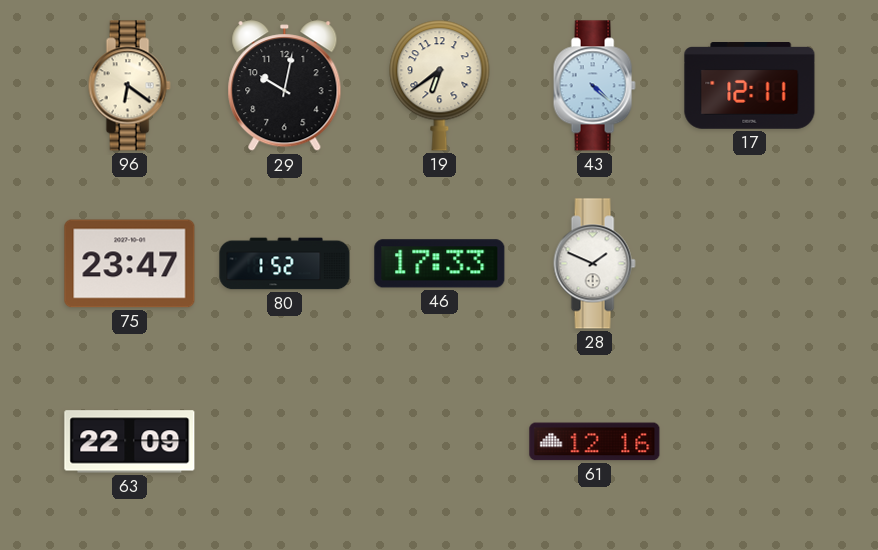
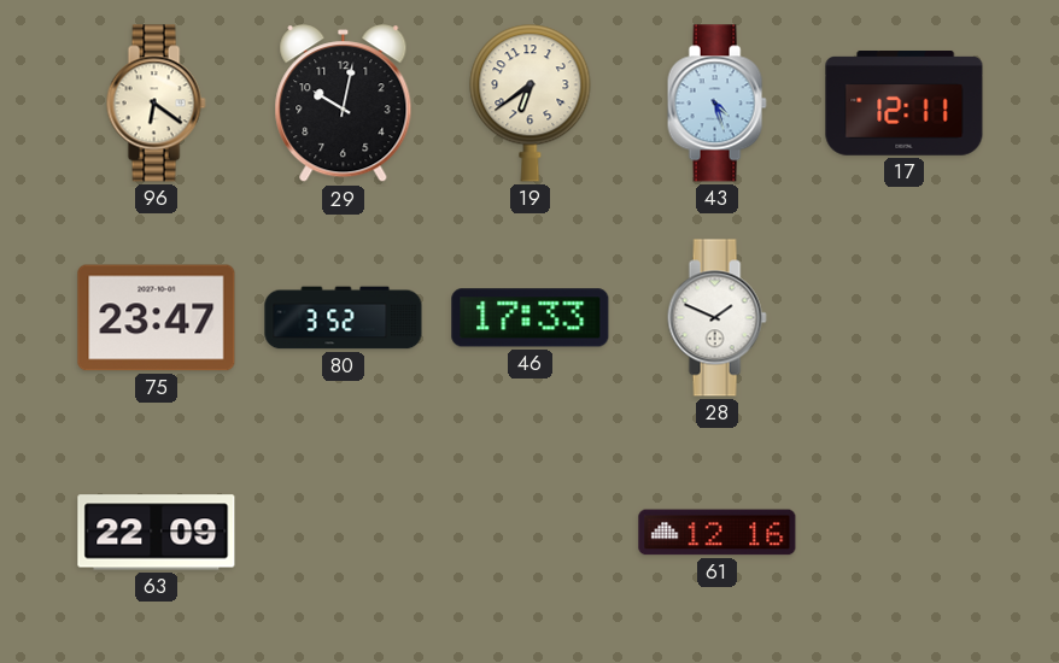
43: 4:22 -> 4:27 (716, 104)
80: 1:52 -> 3:52 (344, 318)
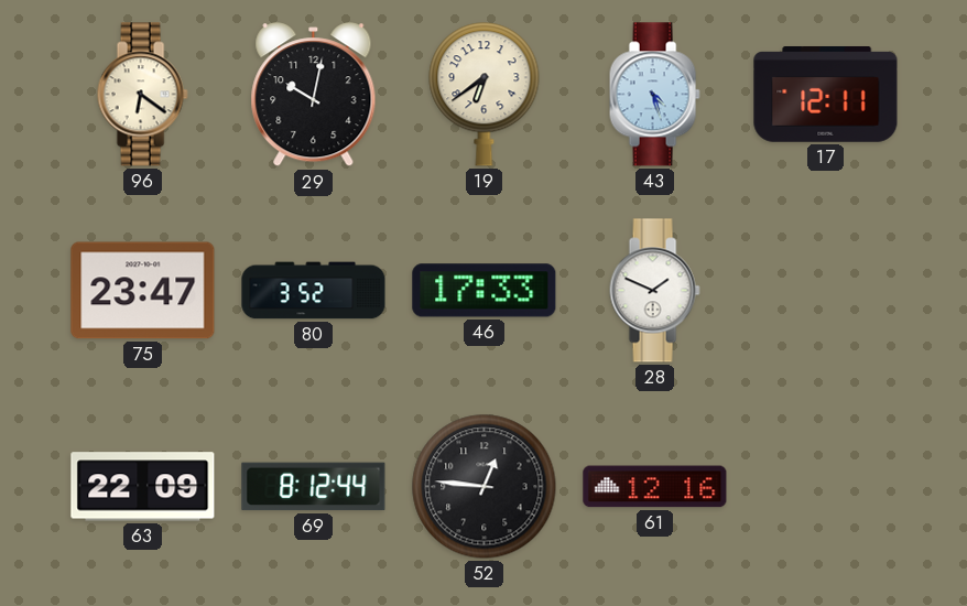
69: none -> 8:12 (314, 487)
52: none -> 12:46 (485, 487)
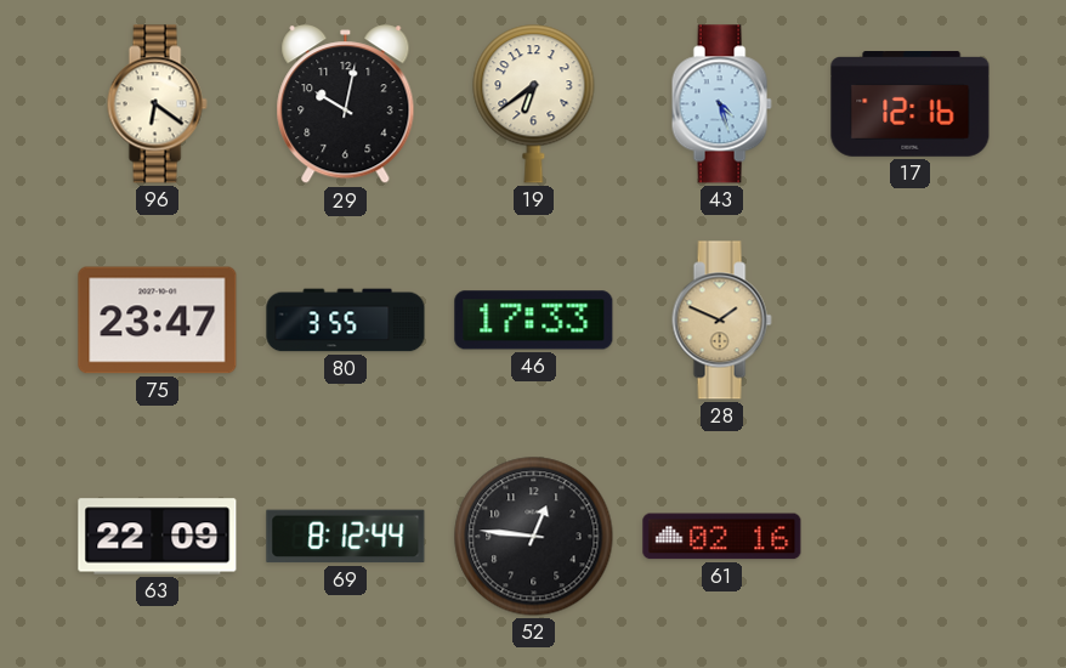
17: 12:11 -> 12:16 (911, 104)
80: 3:52 -> 3:55 (346, 321)
28 dial: white -> champagne (721, 321)
61: 12:16 -> 02:16 (722, 537)
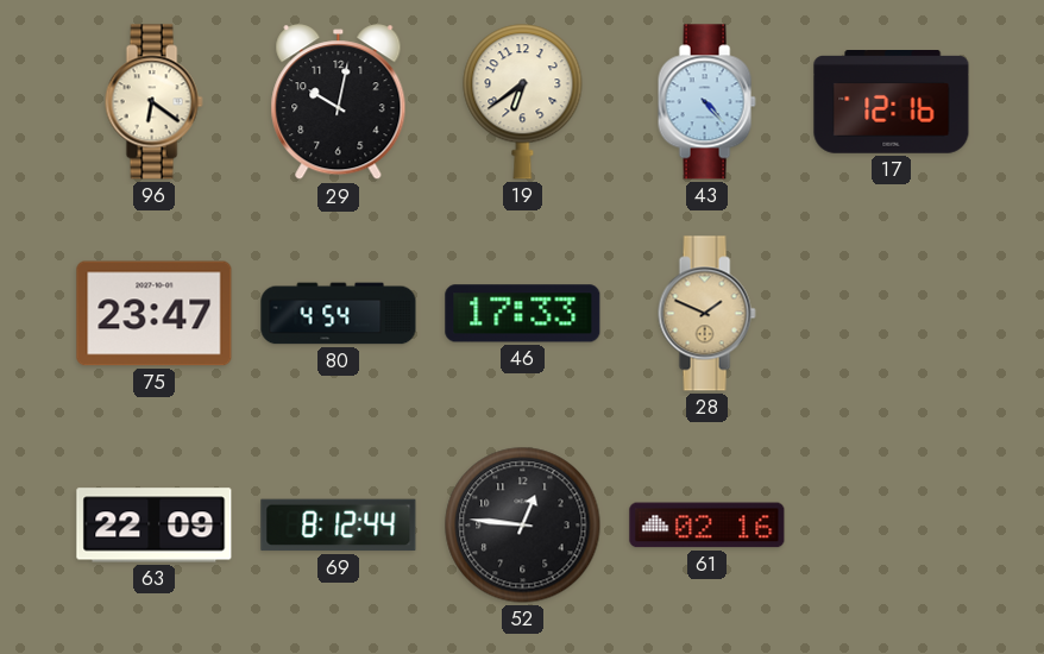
43: 4:27 -> 4:23 (706, 102)
80: 3:55 -> 4:54 (339, 314)
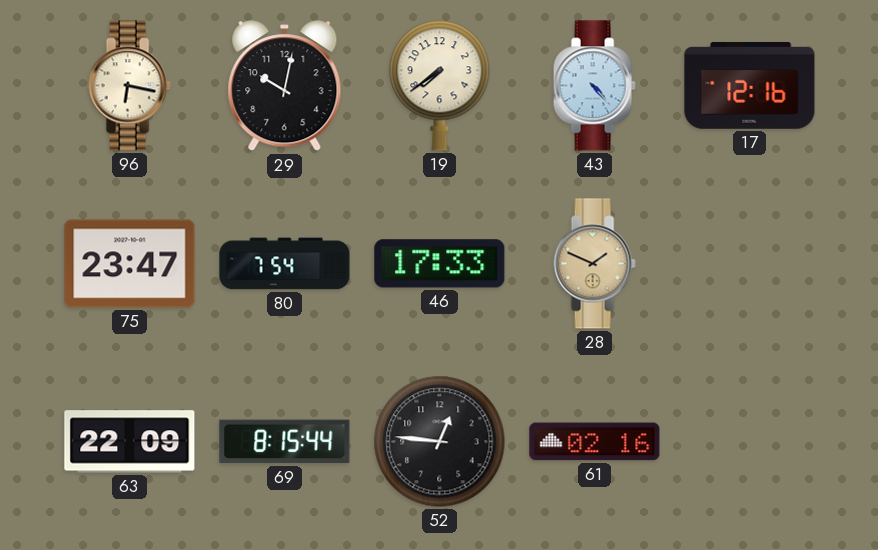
96: 6:21 -> 6:17 (129, 86)
19: 6:39 -> 7:39 (440, 86)
80: 4:54 -> 7:54 (285, 264)
69: 8:12 -> 8:15 (285, 442)
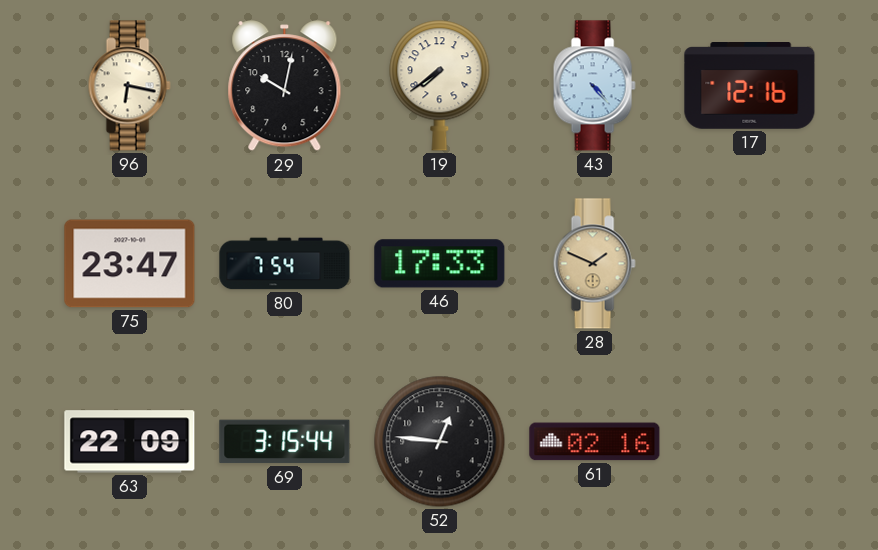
69: 8:15 -> 3:15 (285, 442)
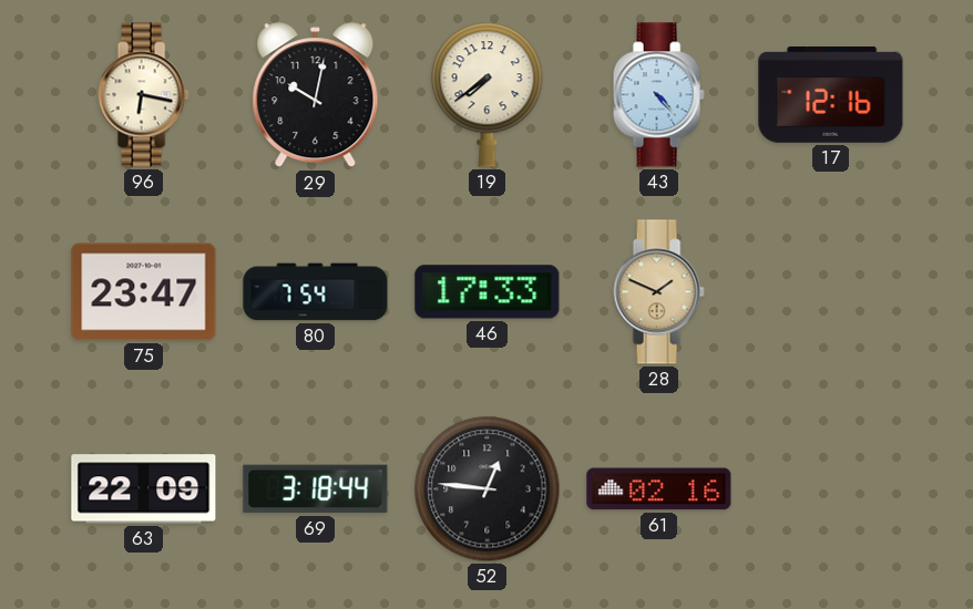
69: 3:15 -> 3:18 (316, 489)
